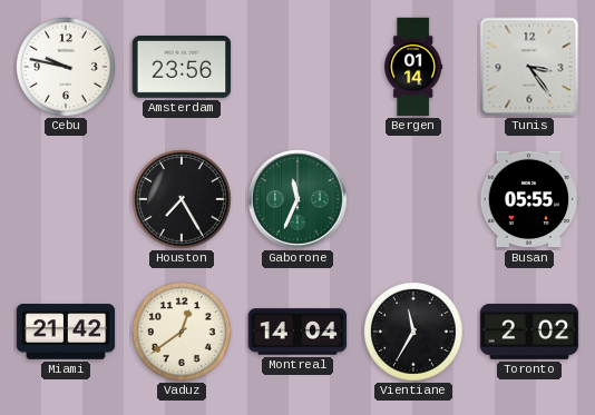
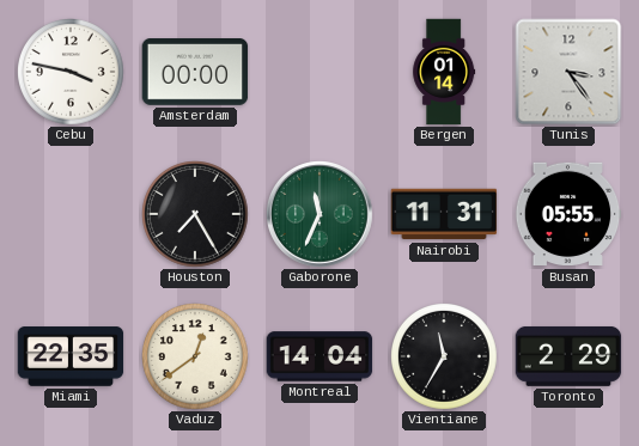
Cebu: 9:47 -> 3:47 (72, 73)
Amsterdam: 23:56 -> 00:00 (195, 73)
Nairobi: none -> 11:31 (444, 214)
Miami: 21:42 -> 22:35 (71, 356)
Toronto: 2:02 -> 2:29 (568, 356)
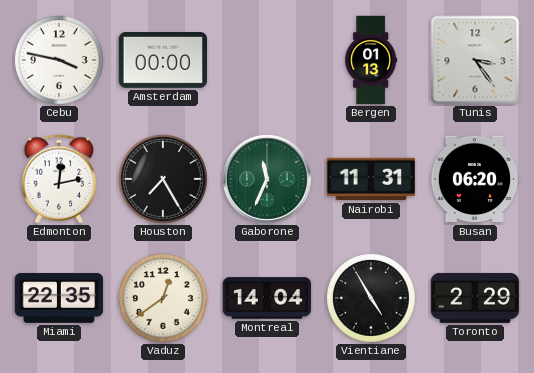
Bergen: 01:14 -> 01:13 (371, 60)
Edmonton: none -> 12:13 (59, 179)
Busan: 05:55 -> 06:20 (475, 179)
Vientiane: 11:35 -> 4:55 (372, 299)
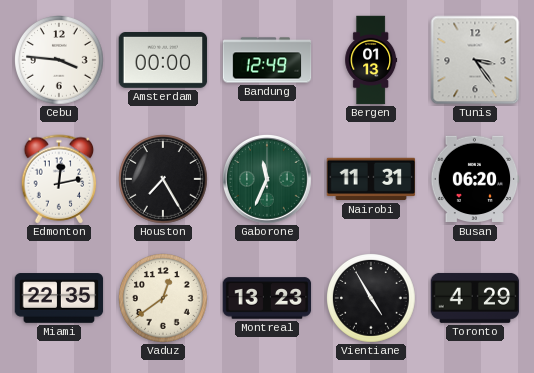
Cebu: 3:47 -> 3:46 (60, 61)
Bandung: none -> 12:49 (267, 60)
Montreal: 14:04 -> 13:23 (267, 298)
Toronto: 2:29 -> 4:29 (475, 298)
